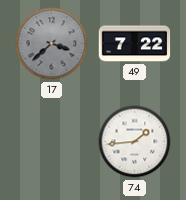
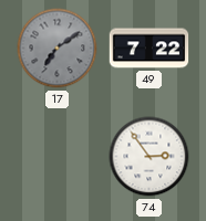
17: 3:38 -> 7:09 (58, 49)
74: 1:44 -> 2:54 (150, 157)
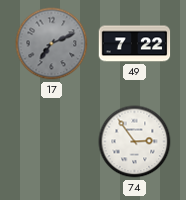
17: 7:09 -> 7:11 (52, 44)
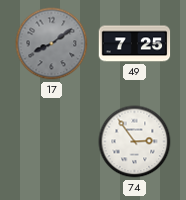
17: 7:11 -> 8:09 (52, 44)
49: 7:22 -> 7:25 (135, 44)
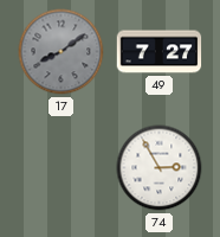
49: 7:25 -> 7:27 (160, 52)
74: 2:54 -> 2:55 (160, 168)
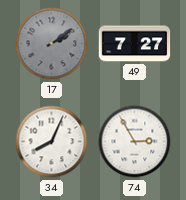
17: 8:09 -> 2:09 (52, 44)
34: none -> 8:04 (52, 142)
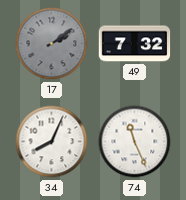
49: 7:27 -> 7:32 (135, 44)
74: 2:55 -> 11:26 (135, 142)
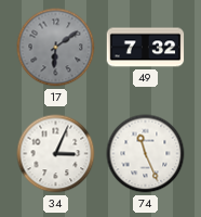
17: 2:09 -> 6:09 (56, 48)
34: 8:04 -> 3:04 (56, 154)
